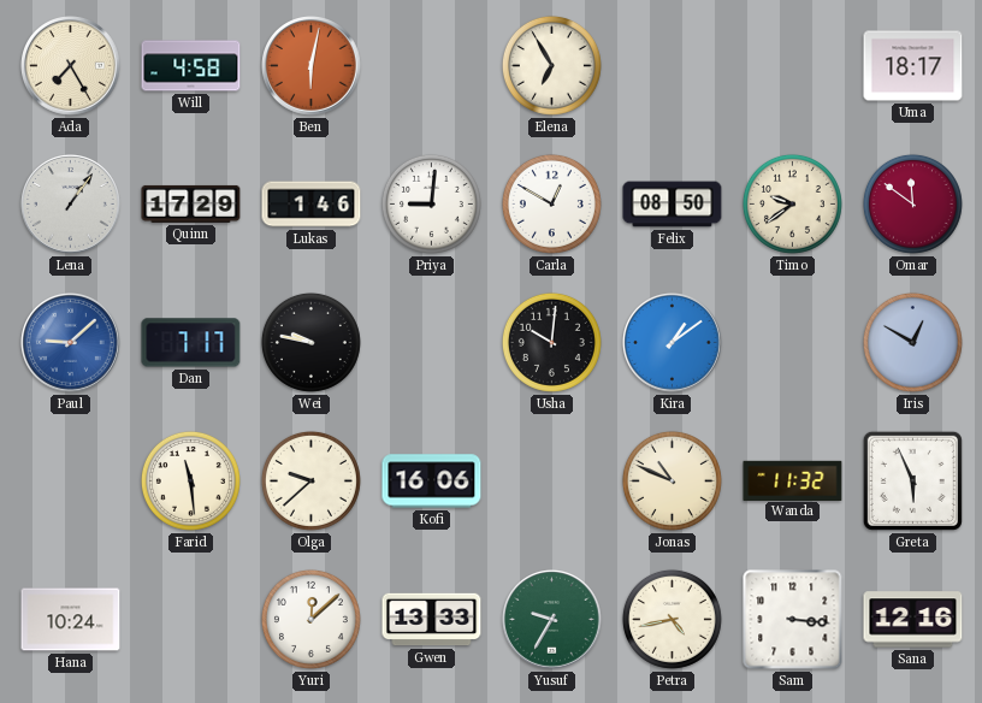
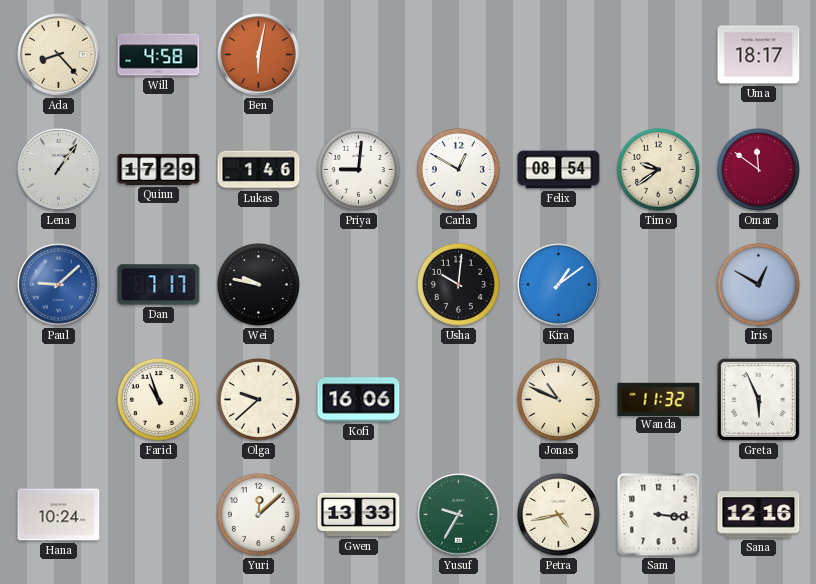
Ada: 7:25 -> 8:23 (59, 55)
Elena: 6:55 -> none (551, 65)
Felix: 08:50 -> 08:54 (559, 170)
Farid: 11:29 -> 10:57 (158, 399)
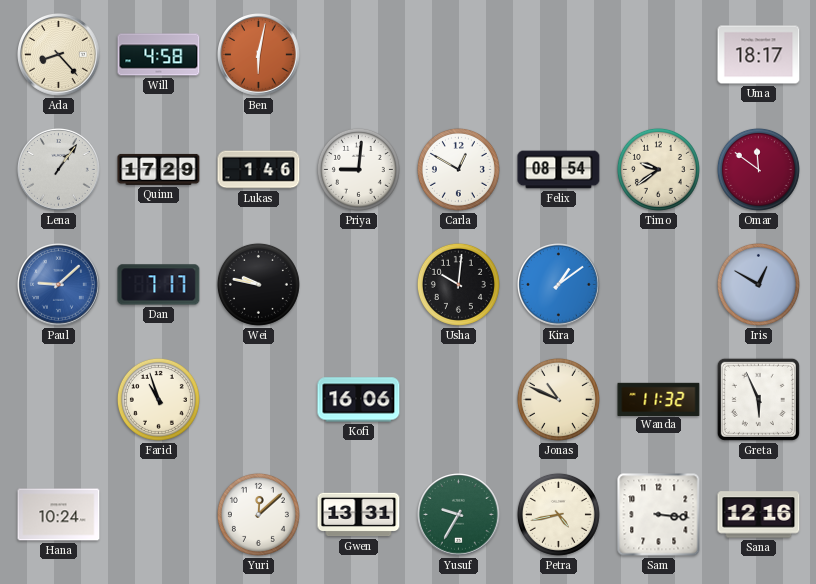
Olga: 9:38 -> none (258, 399)
Gwen: 13:33 -> 13:31 (359, 515)
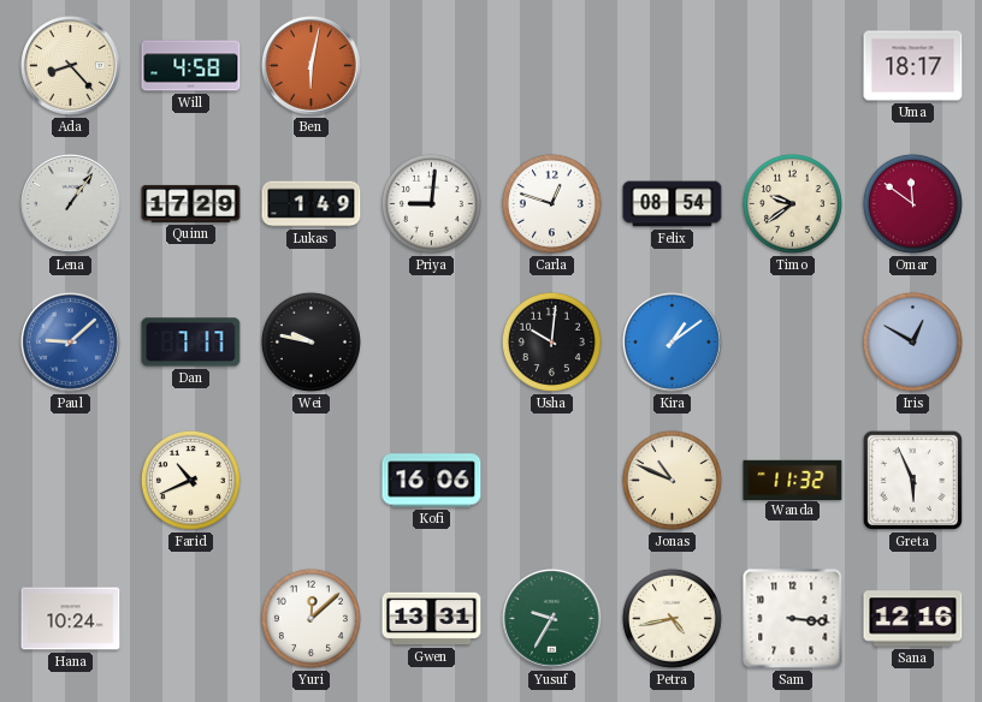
Lukas: 1:46 -> 1:49 (312, 204)
Carla: 12:50 -> 12:48 (551, 203)
Farid: 10:57 -> 10:41 (190, 480)
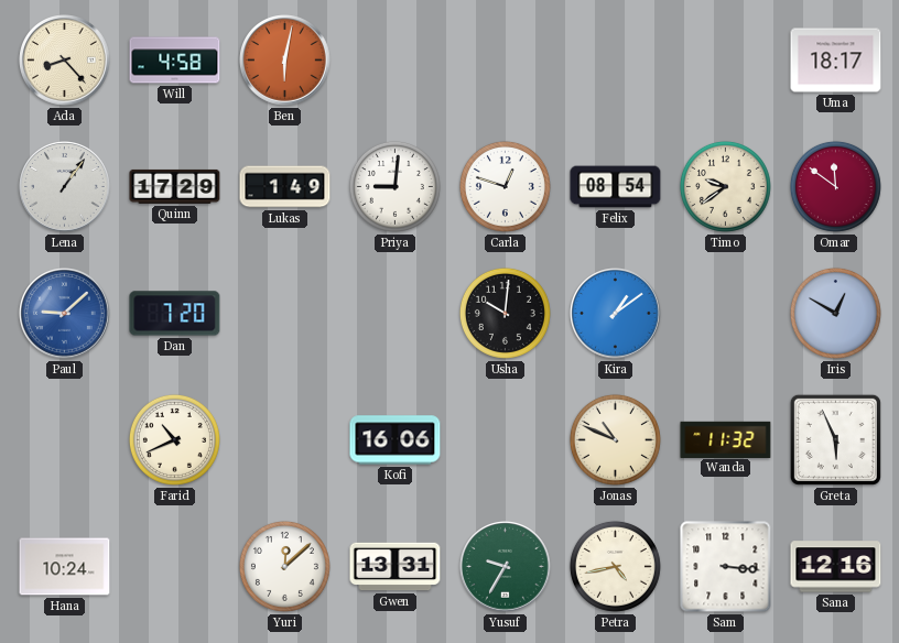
Dan: 7:17 -> 7:20 (175, 314)
Wei: 9:47 -> none (310, 341)
